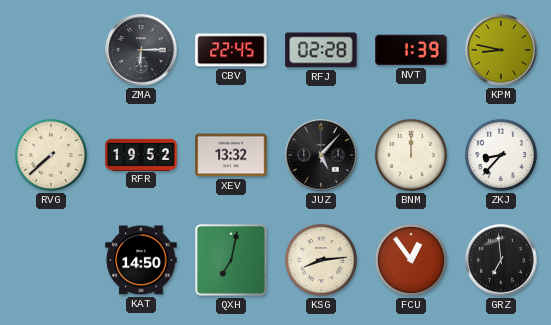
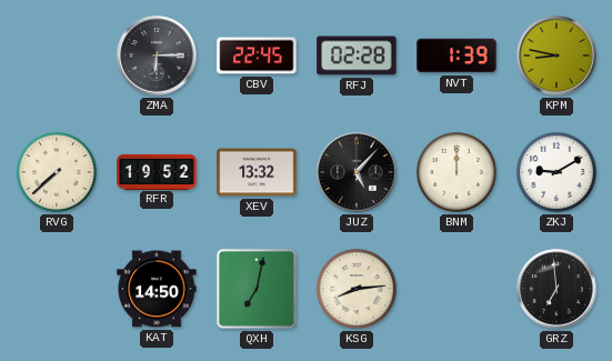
ZKJ: 8:37 -> 9:10 (556, 172)
FCU: 12:54 -> none (411, 260)
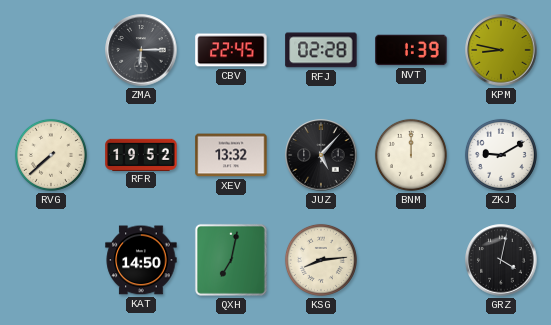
GRZ: 6:59 -> 4:02 (501, 260)
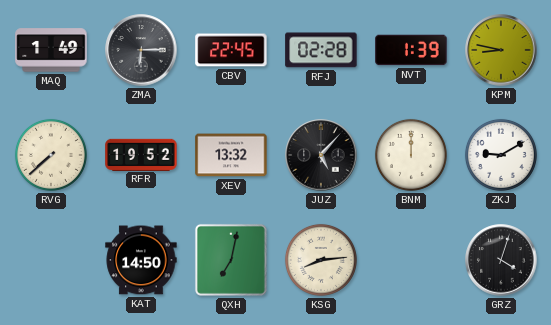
MAQ: none -> 1:49 (51, 50)
GRZ: 4:02 -> 4:03 (501, 260)
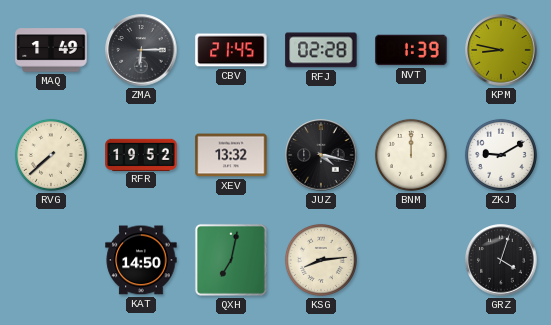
CBV: 22:45 -> 21:45 (231, 50)
JUZ: 5:07 -> 4:17 (321, 155)
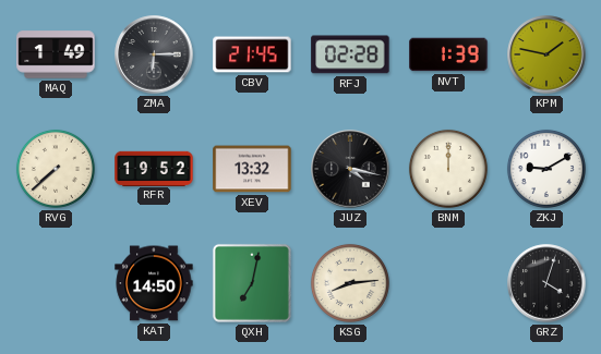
KPM: 8:47 -> 1:47 (546, 54)
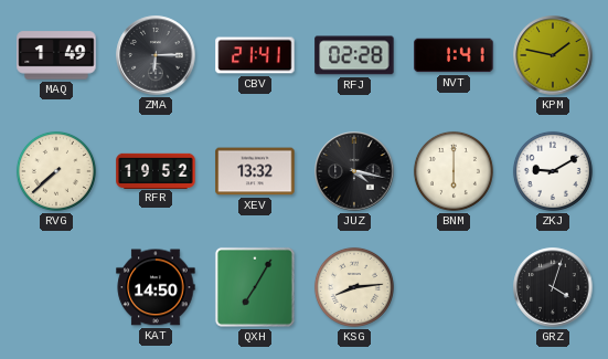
CBV: 21:45 -> 21:41 (255, 55)
NVT: 1:39 -> 1:41 (454, 55)
BNM: 12:00 -> 6:00 (454, 171)
QXH: 7:02 -> 7:05 (255, 287)
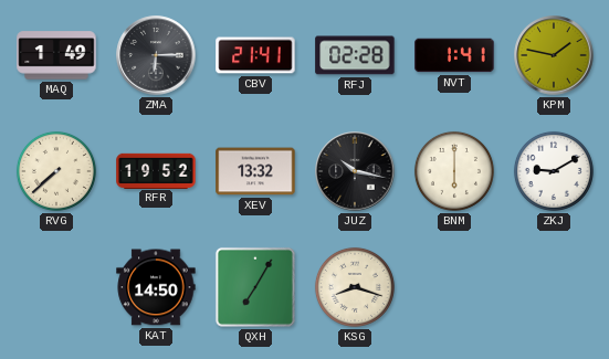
JUZ: 4:17 -> 10:17 (355, 171)
KSG: 8:14 -> 8:18 (355, 287)
GRZ: 4:03 -> none (553, 287)
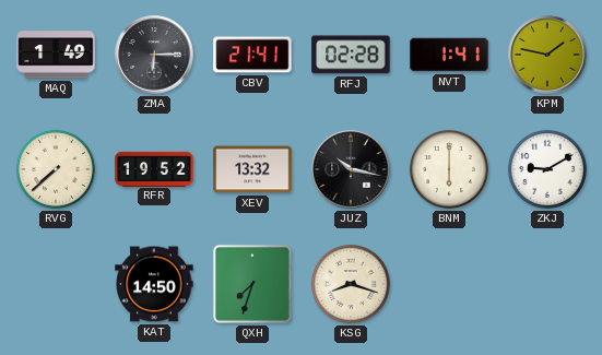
QXH: 7:05 -> 7:33 (252, 284)
